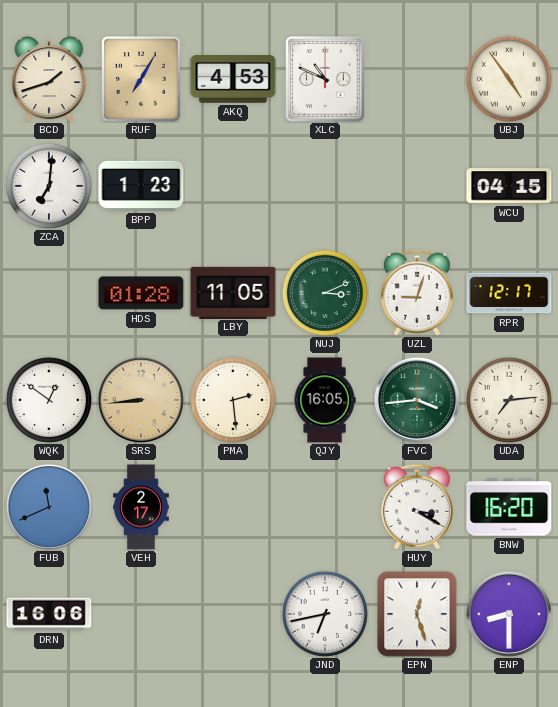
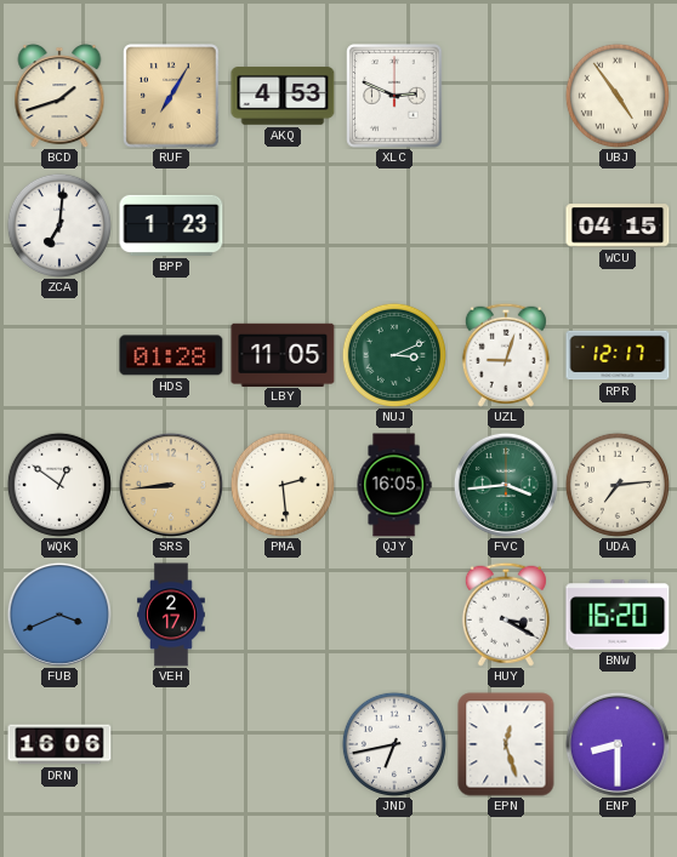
XLC: 10:49 -> 2:49 (394, 96)
FUB: 11:41 -> 3:41 (59, 615)
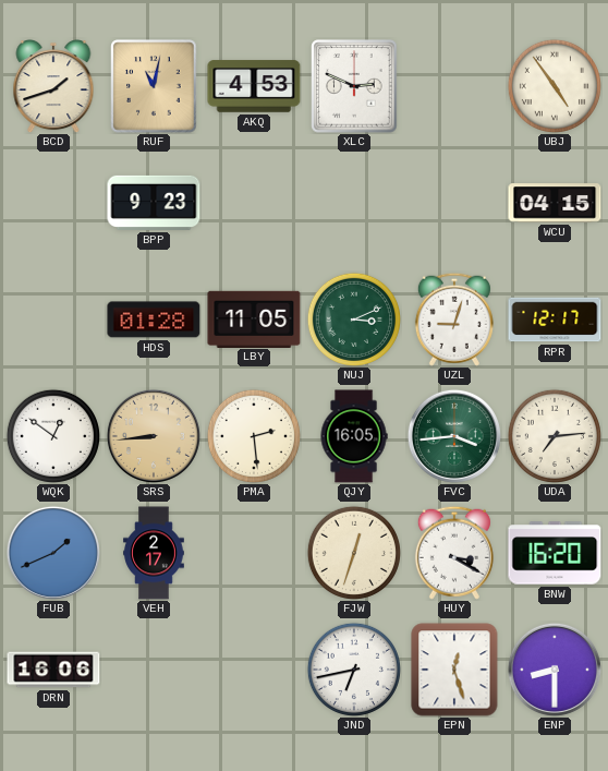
RUF: 7:05 -> 11:02 (154, 86)
ZCA: 7:01 -> none (59, 225)
BPP: 1:23 -> 9:23 (154, 203)
FUB: 3:41 -> 1:41 (53, 553)
FJW: none -> 12:33 (354, 553)
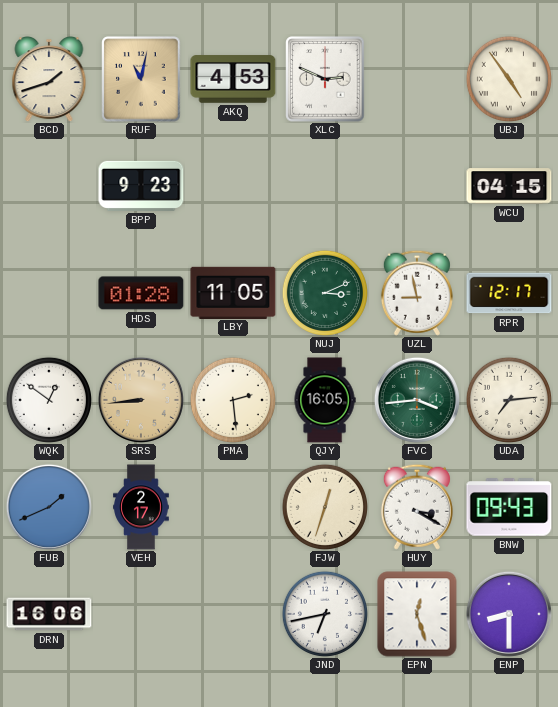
UZL: 9:03 -> 8:58 (417, 293)
BNW: 16:20 -> 09:43 (509, 507)
